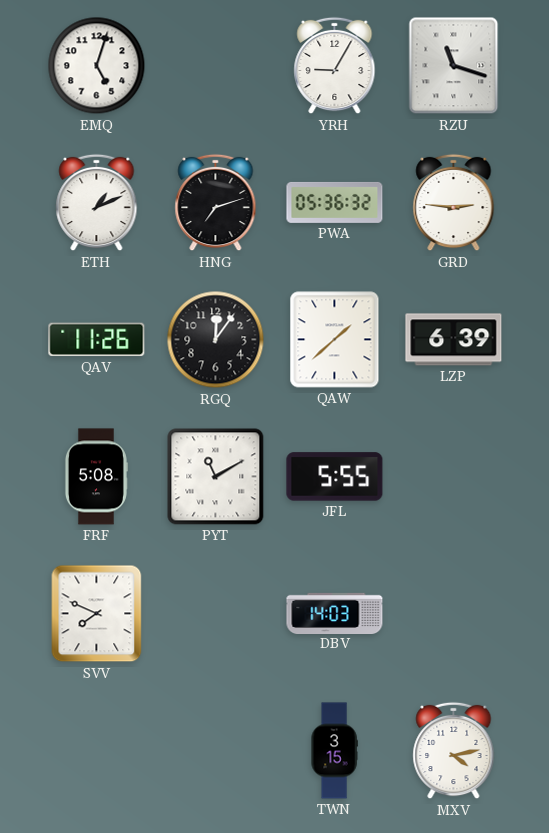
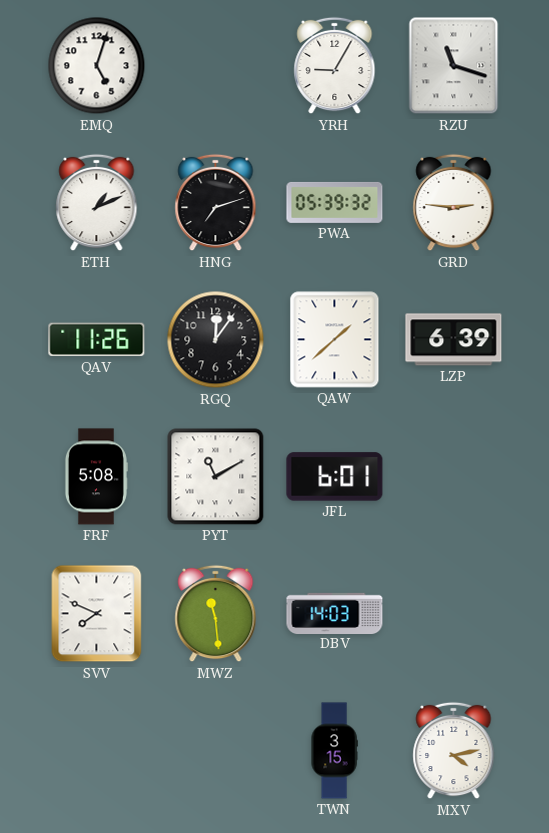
PWA: 05:36 -> 05:39 (335, 202)
JFL: 5:55 -> 6:01 (335, 477)
MWZ: none -> 11:29 (216, 614)
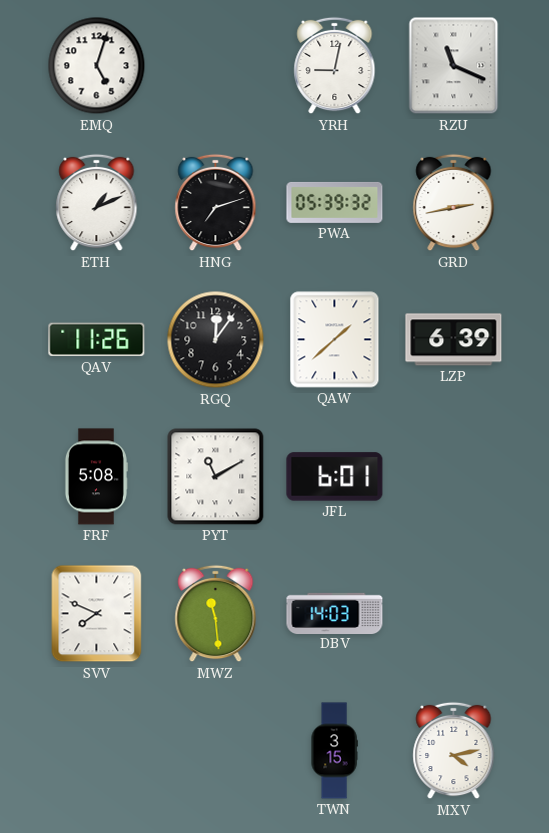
YRH: 9:05 -> 9:02 (335, 66)
RZU: 11:18 -> 11:19 (454, 66)
GRD: 2:46 -> 2:43 (454, 203)
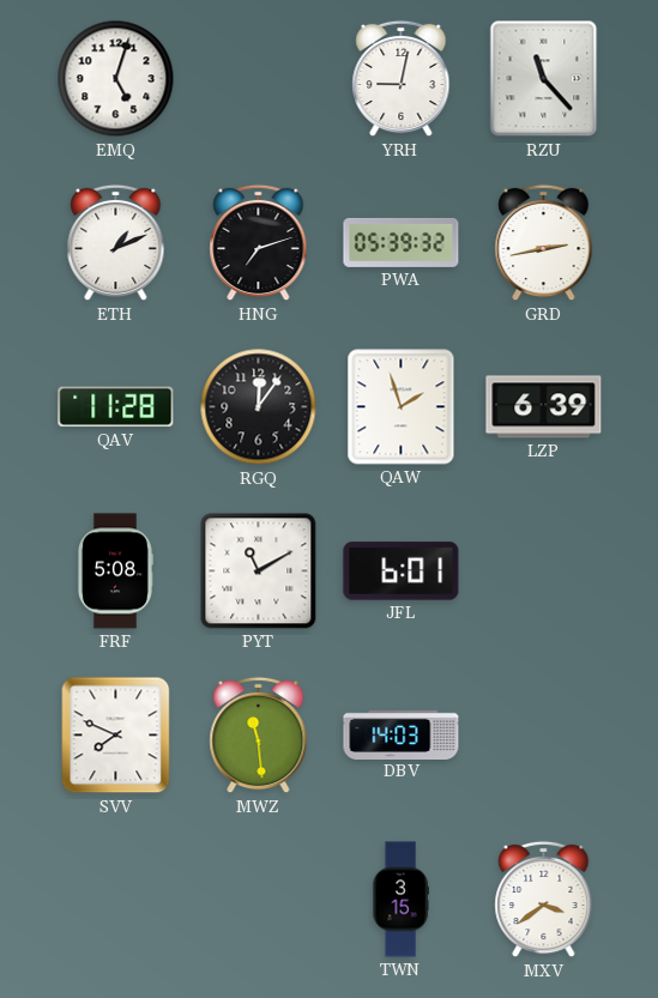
RZU: 11:19 -> 11:23 (544, 79)
QAV: 11:26 -> 11:28 (116, 407)
QAW: 1:38 -> 1:57 (402, 407)
MXV: 4:13 -> 3:39 (544, 900)
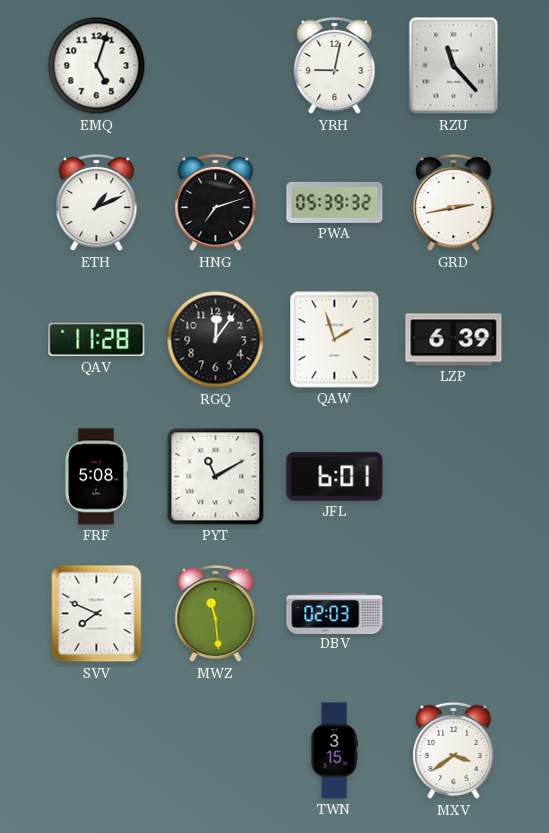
DBV: 14:03 -> 02:03 (335, 613)
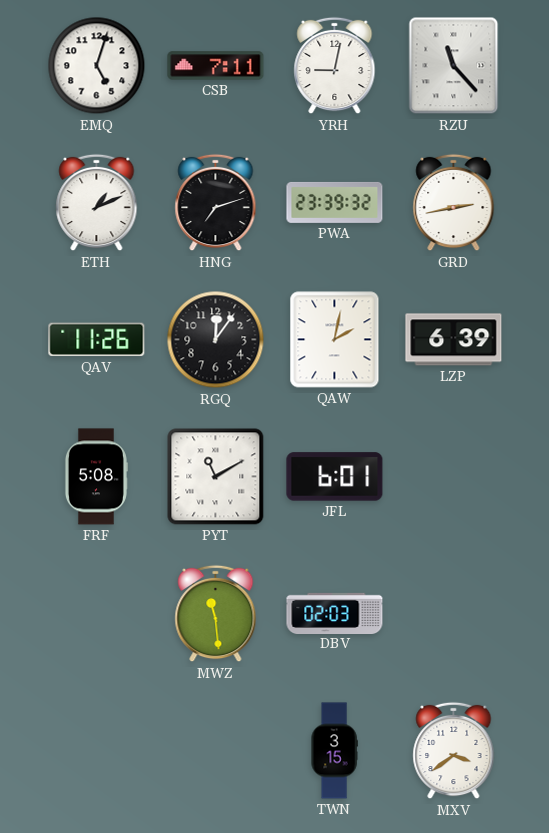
CSB: none -> 7:11 (216, 66)
PWA: 05:39 -> 23:39 (335, 202)
QAV: 11:28 -> 11:26 (97, 340)
QAW: 1:57 -> 2:02 (335, 340)
SVV: 7:49 -> none (97, 614)
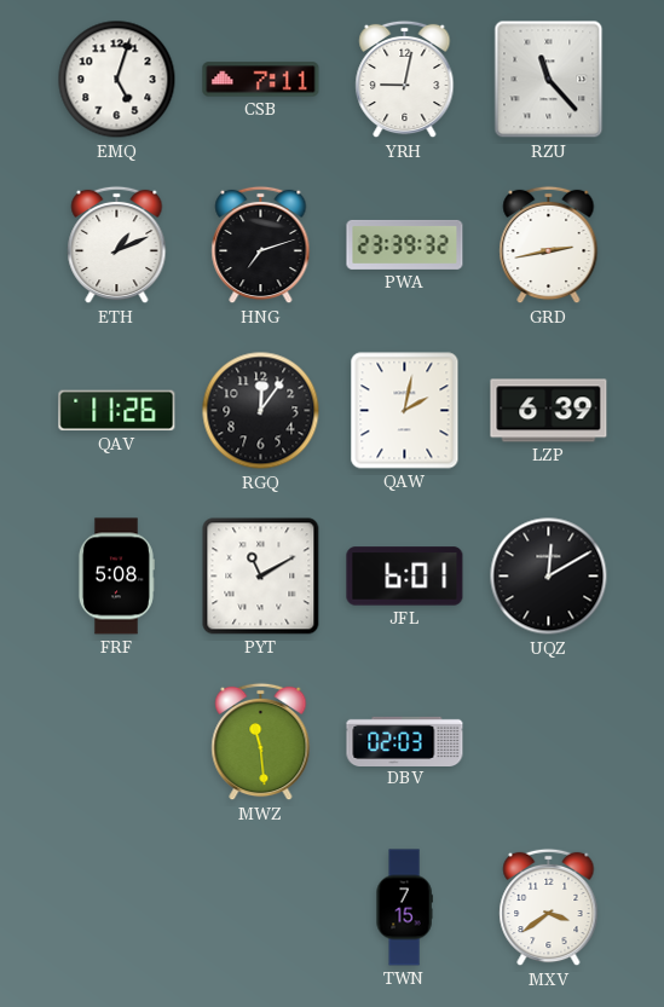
UQZ: none -> 12:10 (549, 577)
TWN: 3:15 -> 7:15 (404, 908)
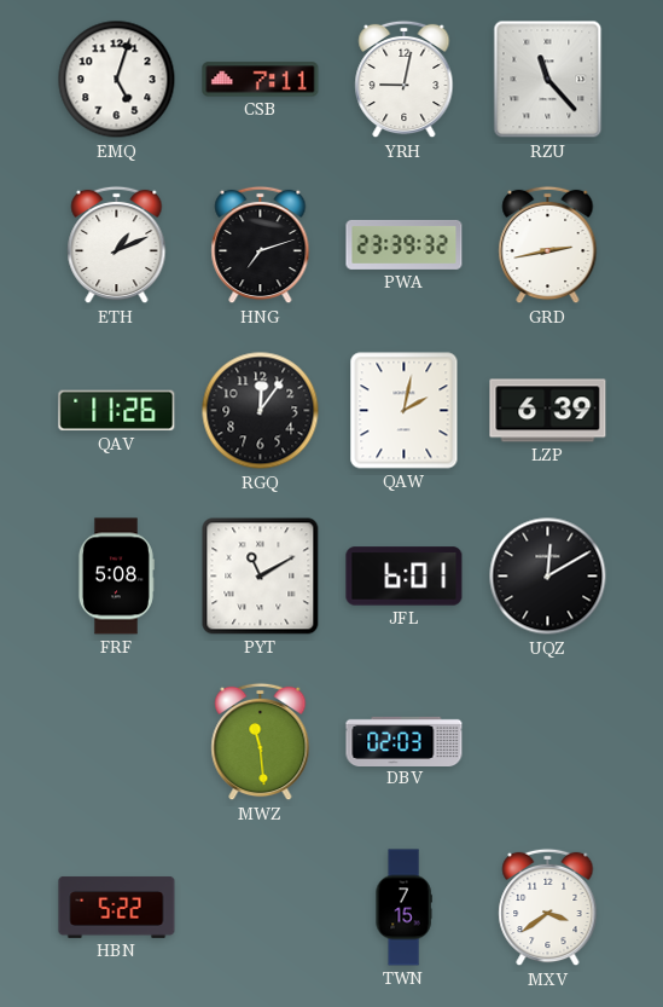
HBN: none -> 5:22 (117, 907)
